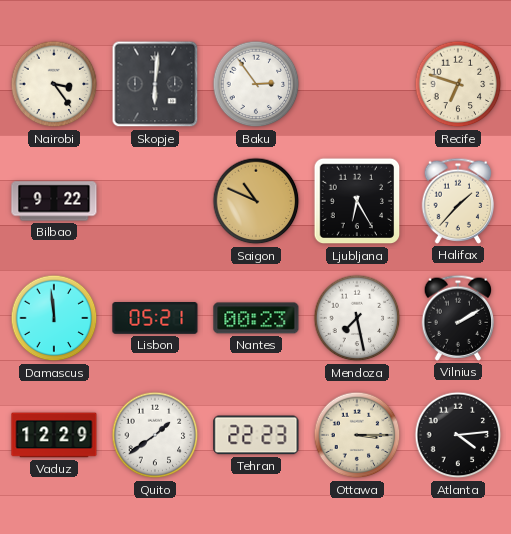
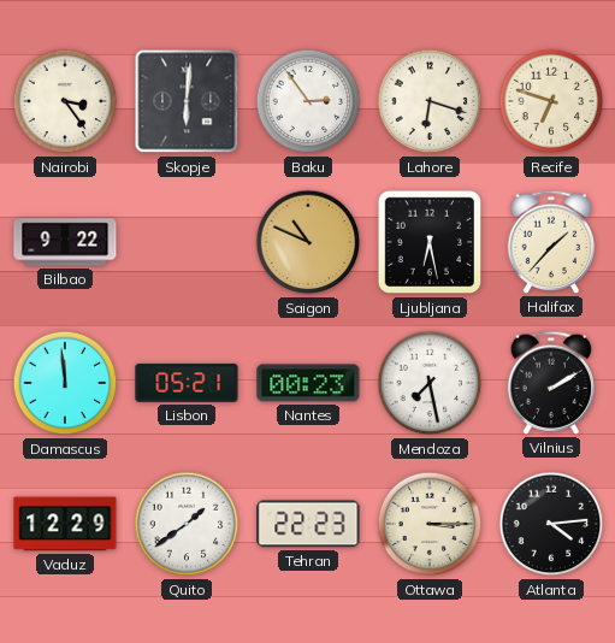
Lahore: none -> 6:18 (430, 101)
Ljubljana: 6:25 -> 6:28 (430, 242)
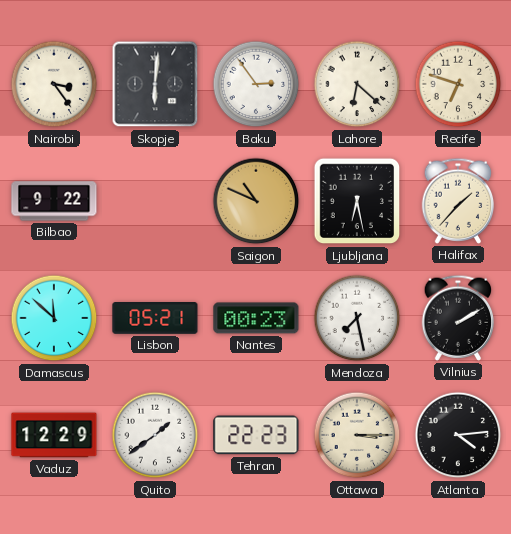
Lahore: 6:18 -> 6:22 (357, 84)
Damascus: 11:59 -> 11:52 (54, 318)
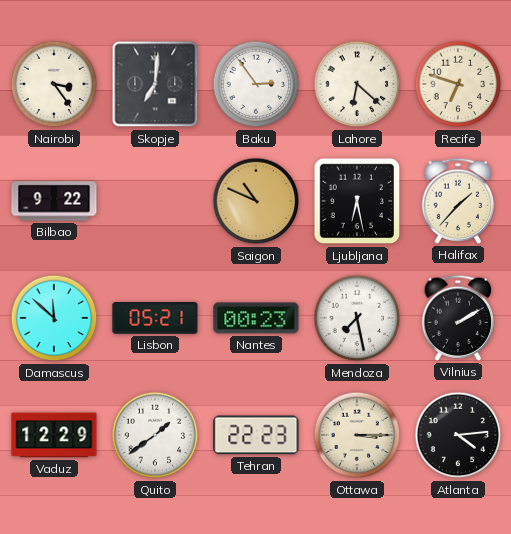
Skopje: 6:01 -> 7:01 (155, 84)
